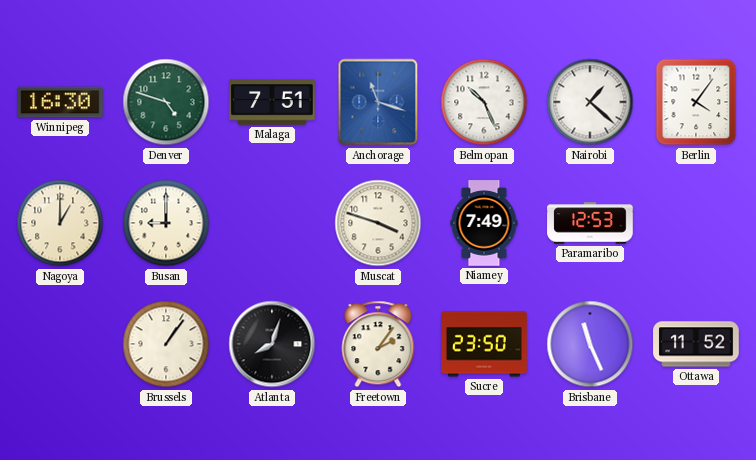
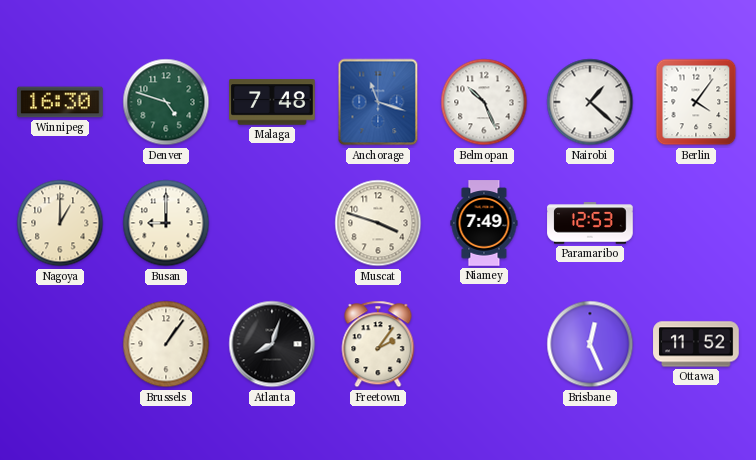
Malaga: 7:51 -> 7:48 (272, 102)
Sucre: 23:50 -> none (484, 344)
Brisbane: 11:26 -> 12:26 (590, 344)
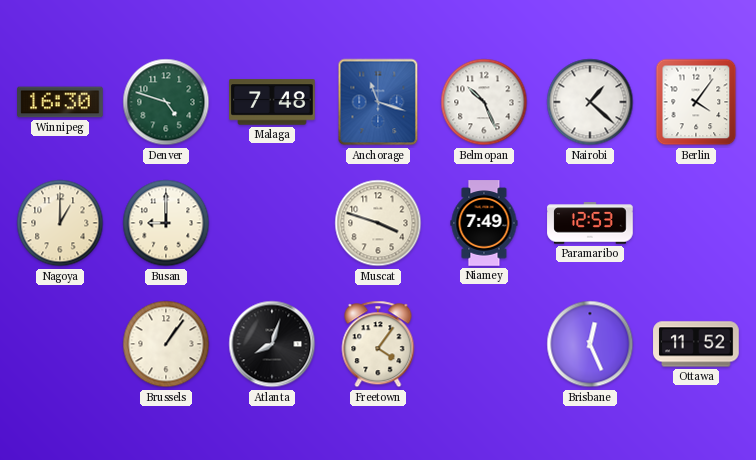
Freetown: 2:06 -> 4:06 (378, 344)
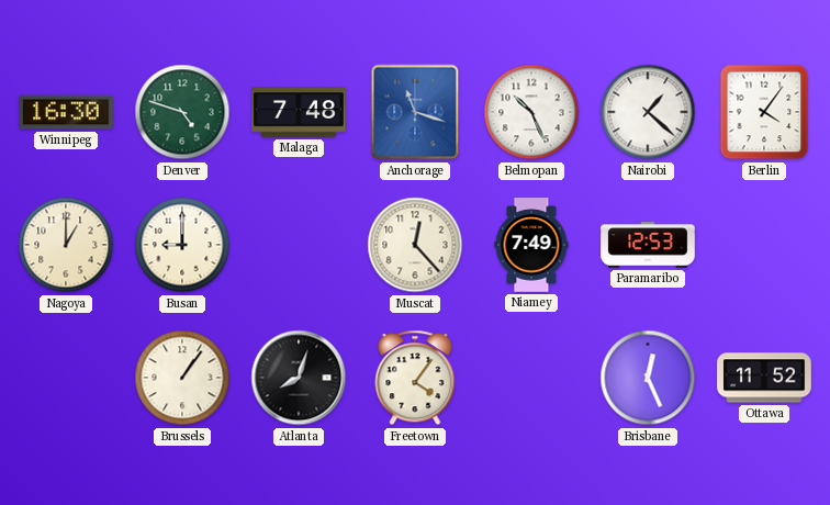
Muscat: 3:48 -> 12:23 (415, 245)
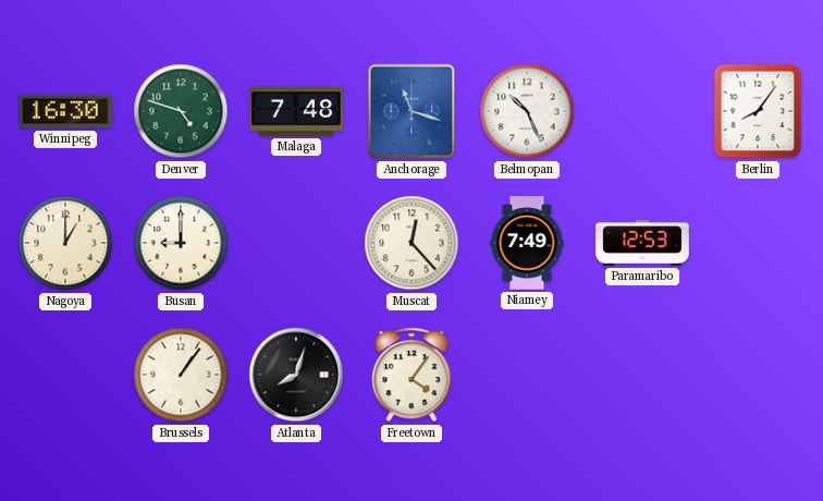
Nairobi: 1:22 -> none (648, 112)
Berlin: 4:06 -> 8:06 (758, 111)
Brisbane: 12:26 -> none (648, 378)
Ottawa: 11:52 -> none (764, 378)
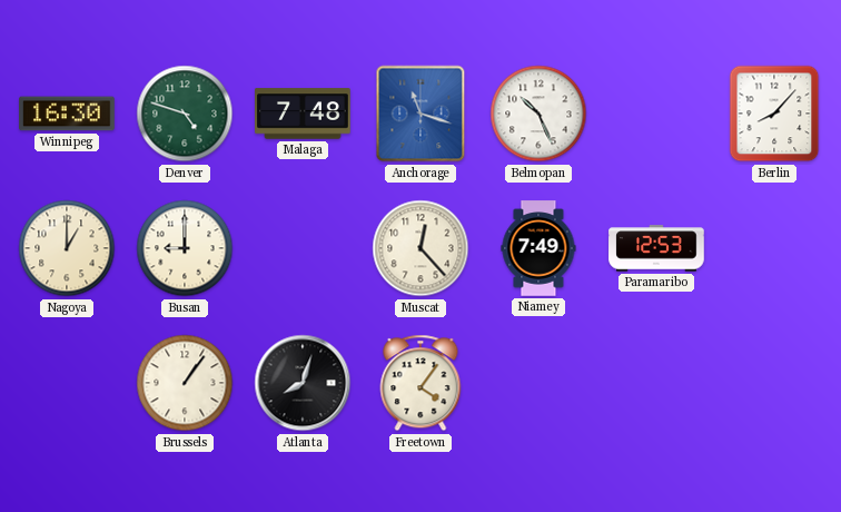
Berlin: 8:06 -> 8:07 (774, 114)
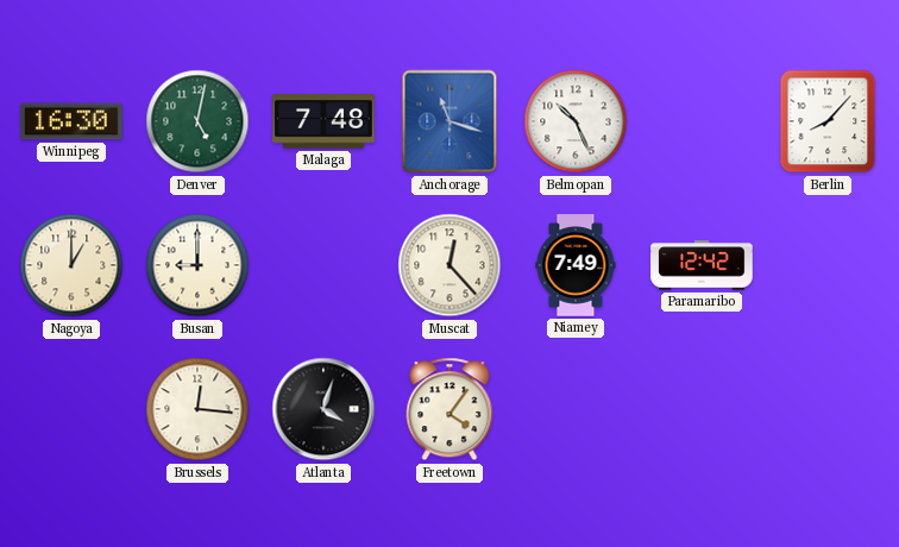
Denver: 4:48 -> 5:02 (197, 121)
Paramaribo: 12:53 -> 12:42 (702, 265)
Brussels: 1:06 -> 12:16 (197, 409)
Atlanta: 8:03 -> 4:03 (323, 409)
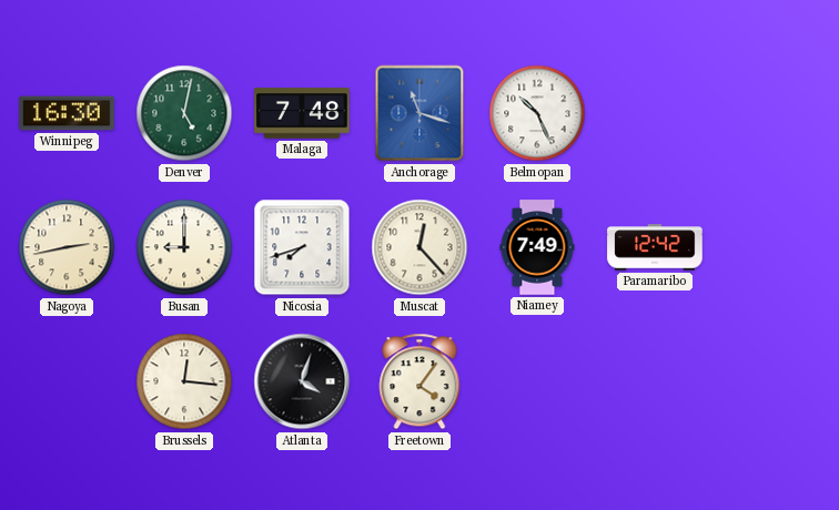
Berlin: 8:07 -> none (828, 121)
Nagoya: 1:00 -> 2:43 (67, 247)
Nicosia: none -> 7:42 (302, 247)
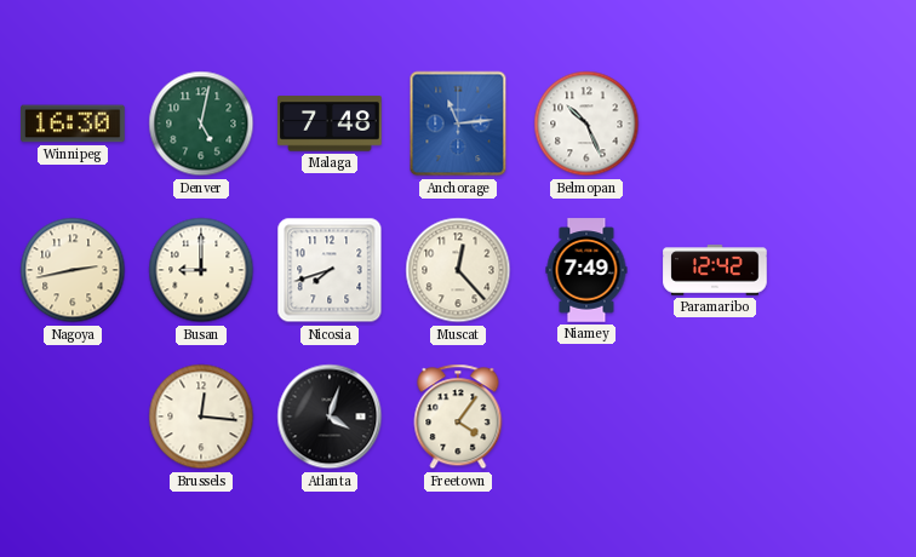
Anchorage: 11:18 -> 11:14 (458, 124)
